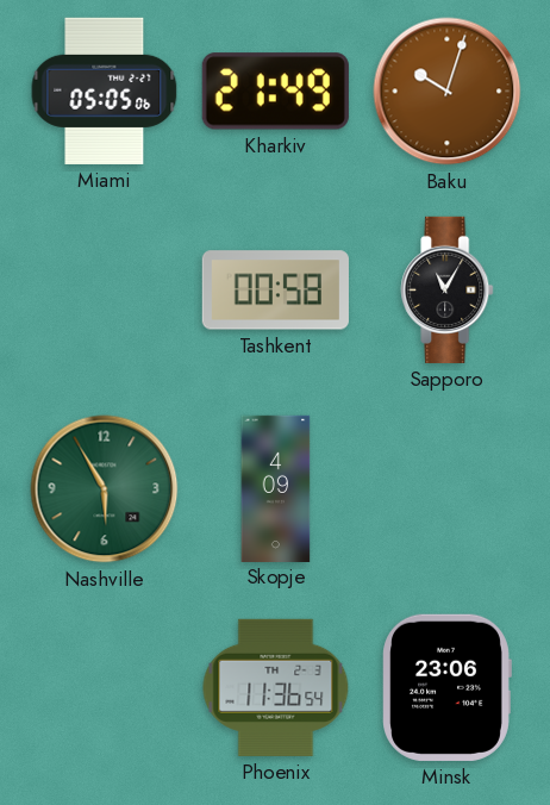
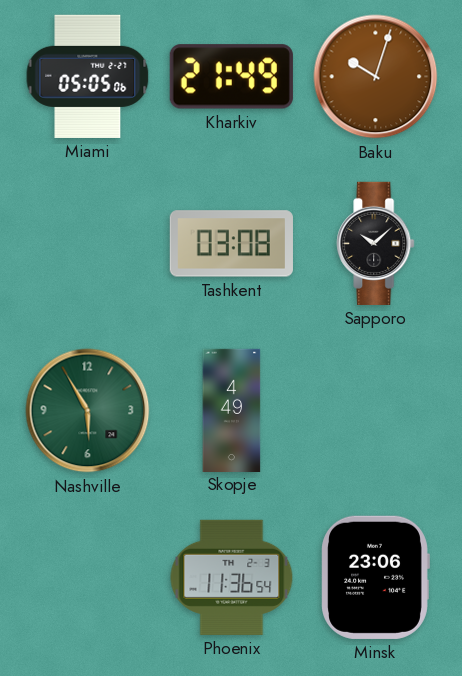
Tashkent: 00:58 -> 03:08 (231, 244)
Sapporo: 11:05 -> 10:08 (376, 243)
Skopje: 4:09 -> 4:49 (232, 410)
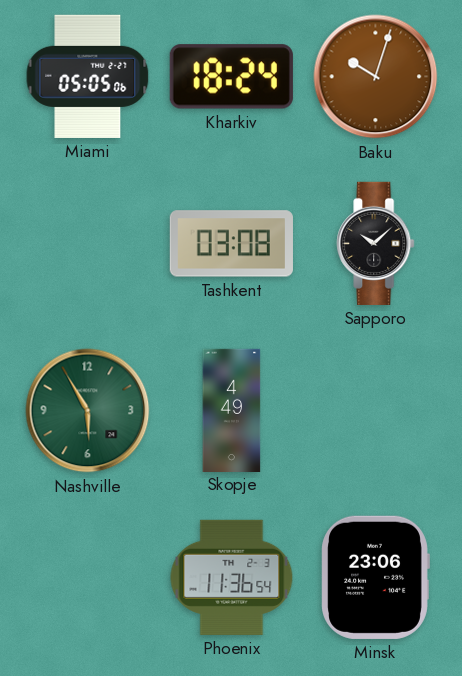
Kharkiv: 21:49 -> 18:24 (231, 77)
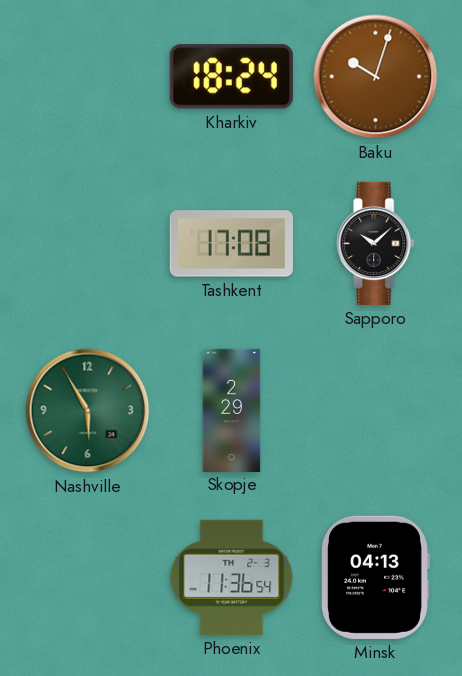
Miami: 05:05 -> none (88, 76)
Tashkent: 03:08 -> 17:08 (231, 244)
Skopje: 4:49 -> 2:29 (232, 410)
Minsk: 23:06 -> 04:13 (375, 577)
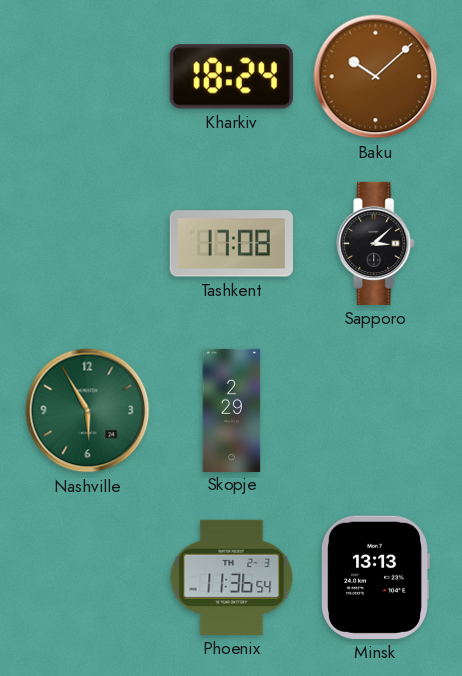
Baku: 10:03 -> 10:08 (376, 77)
Sapporo: 10:08 -> 3:08 (376, 243)
Minsk: 04:13 -> 13:13 (375, 577)
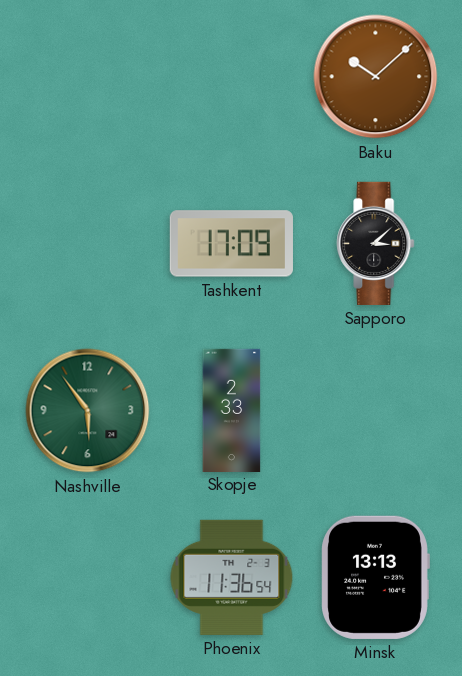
Kharkiv: 18:24 -> none (231, 77)
Tashkent: 17:08 -> 17:09 (231, 244)
Nashville: 5:55 -> 5:54 (88, 411)
Skopje: 2:29 -> 2:33 (232, 410)
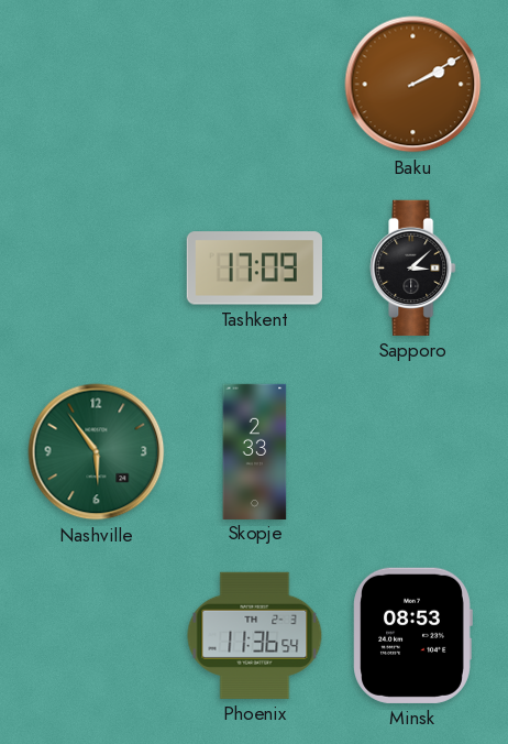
Baku: 10:08 -> 2:10 (413, 85)
Minsk: 13:13 -> 08:53 (412, 635)
